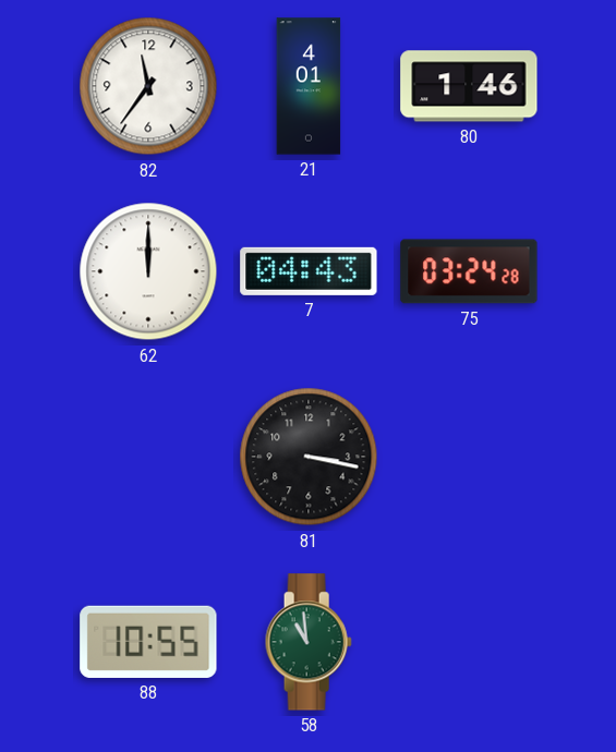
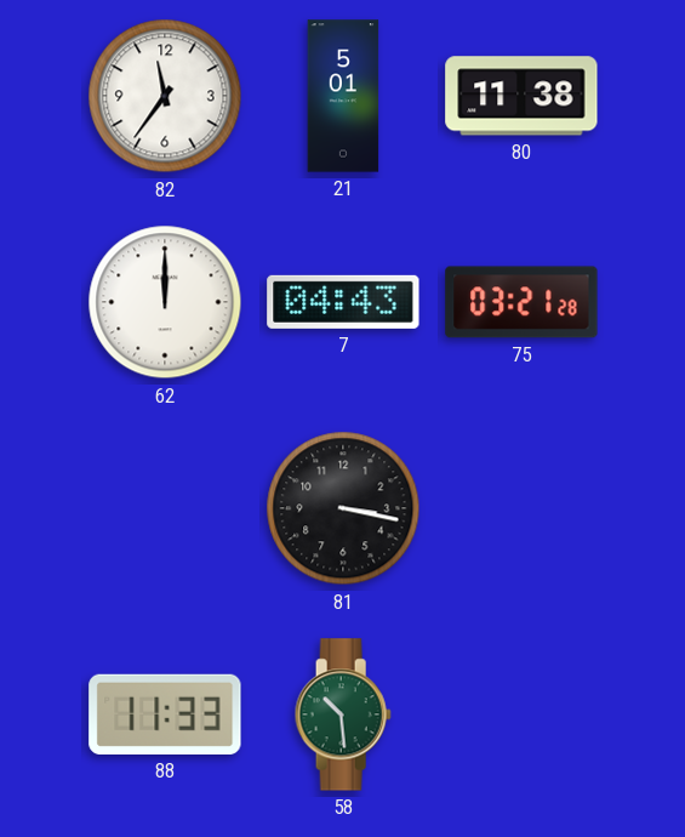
21: 4:01 -> 5:01 (343, 96)
80: 1:46 -> 11:38 (521, 96)
75: 03:24 -> 03:21 (521, 302)
88: 10:55 -> 11:33 (165, 714)
58: 10:59 -> 10:29 (343, 714)
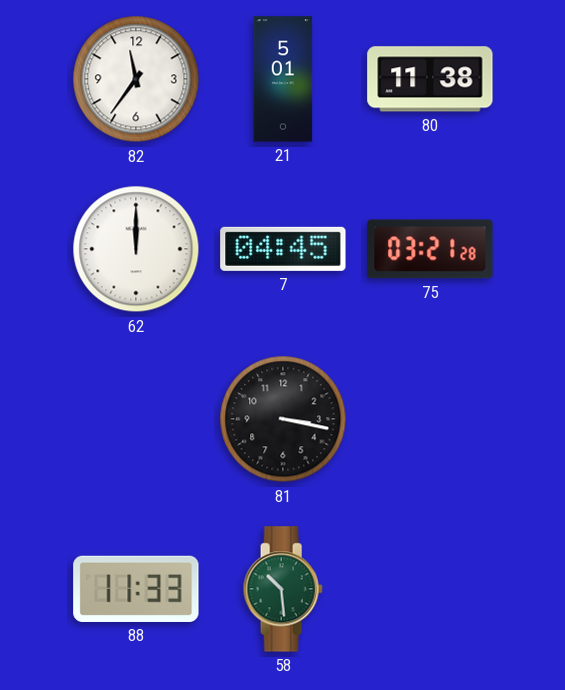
7: 04:43 -> 04:45 (283, 249)
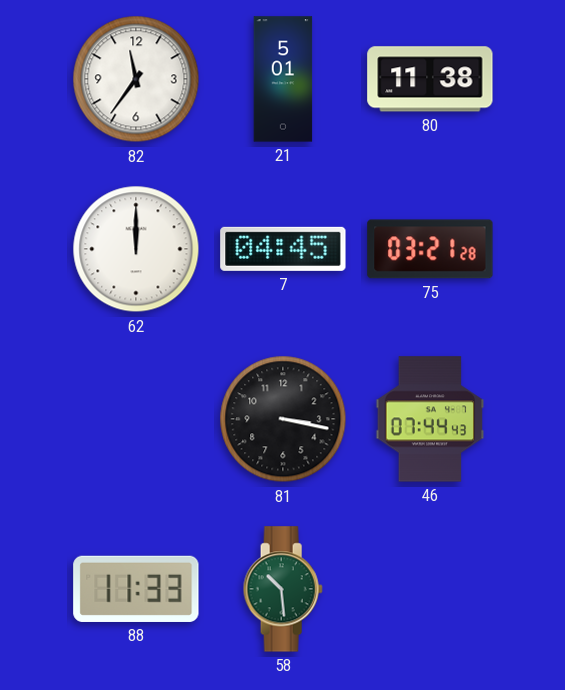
46: none -> 07:44 (430, 419)
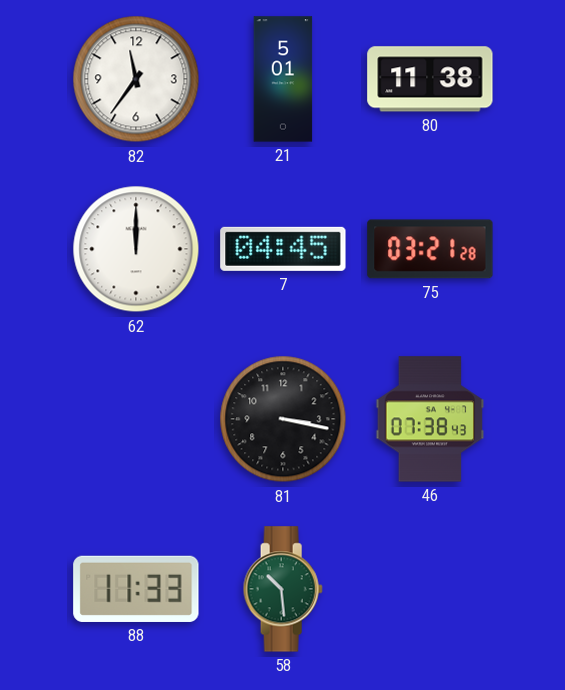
46: 07:44 -> 07:38 (430, 419)
